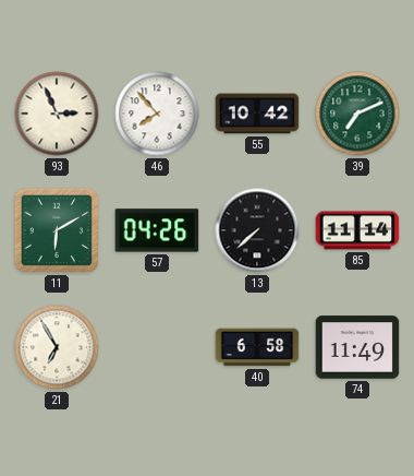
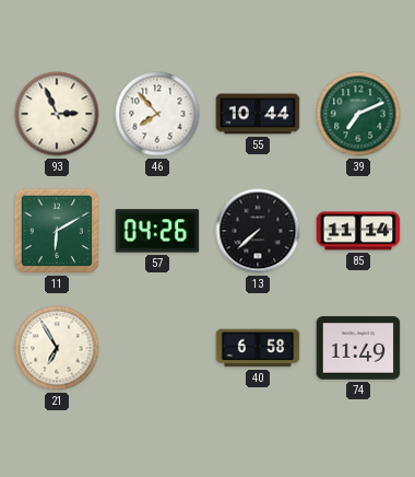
55: 10:42 -> 10:44 (258, 114)
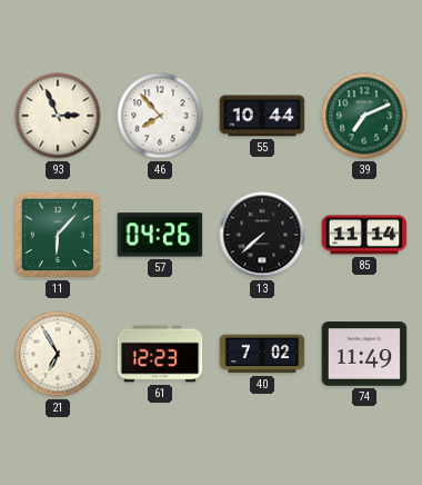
11: 6:10 -> 6:07 (58, 235)
61: none -> 12:23 (160, 354)
40: 6:58 -> 7:02 (262, 354)
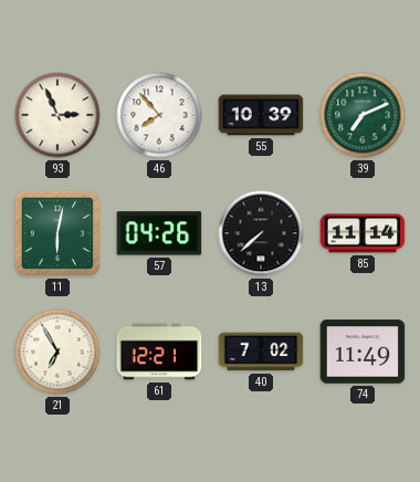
55: 10:44 -> 10:39 (261, 115)
11: 6:07 -> 6:02 (57, 233)
61: 12:23 -> 12:21 (159, 352)
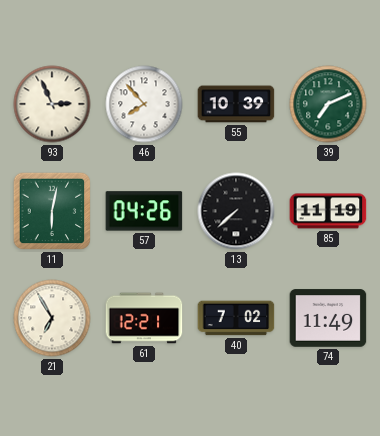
85: 11:14 -> 11:19 (328, 211)
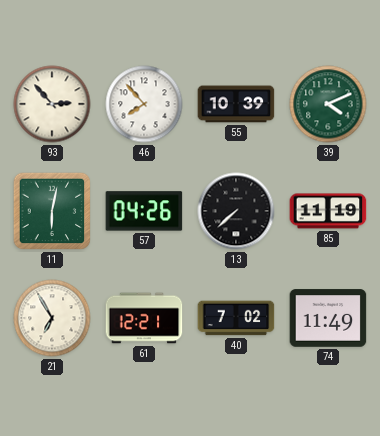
93: 2:56 -> 2:53 (52, 104)
39: 7:11 -> 4:11 (328, 104)
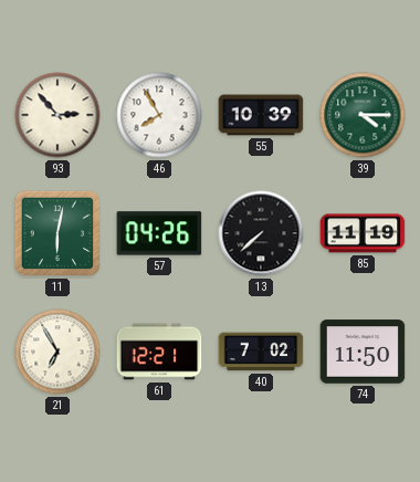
46: 7:53 -> 7:55 (159, 115)
39: 4:11 -> 4:15 (363, 115)
74: 11:49 -> 11:50 (363, 352)
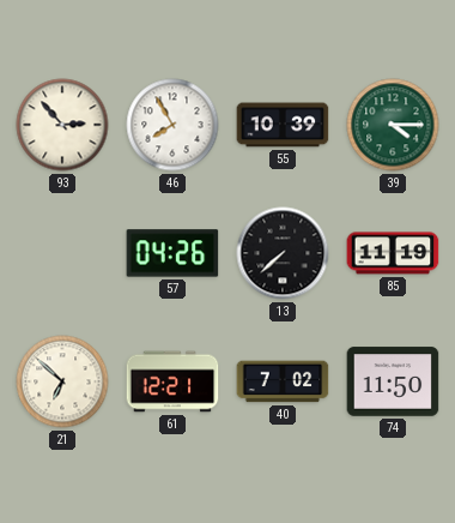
11: 6:02 -> none (57, 233)
21: 6:55 -> 6:52 (62, 381)
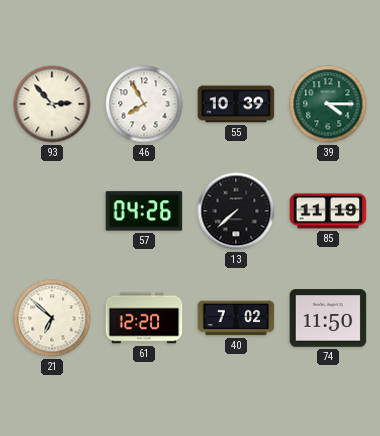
61: 12:21 -> 12:20 (144, 318)
